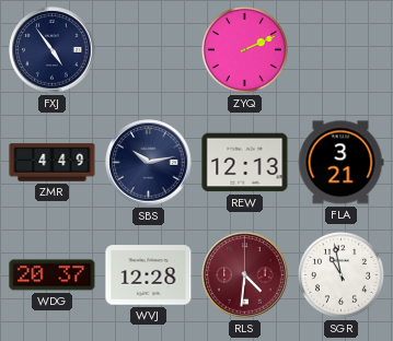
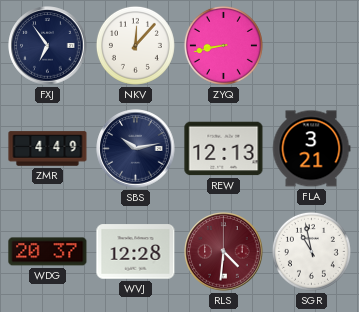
FXJ: 4:54 -> 6:54 (48, 46)
NKV: none -> 12:07 (135, 45)
ZYQ: 2:11 -> 8:43 (223, 45)
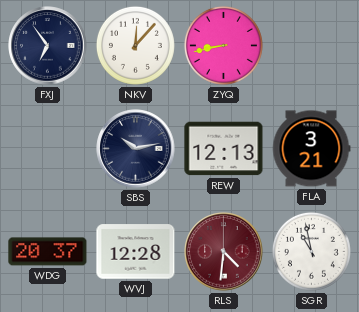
ZMR: 4:49 -> none (48, 149)
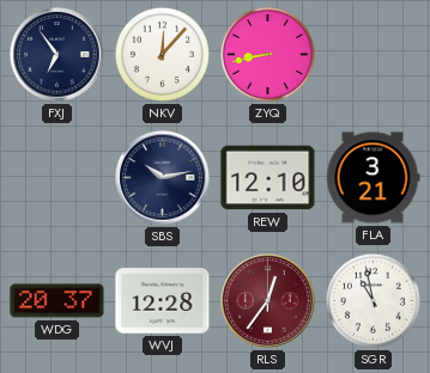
REW: 12:13 -> 12:10 (268, 178)
RLS: 4:31 -> 12:36 (268, 301)
